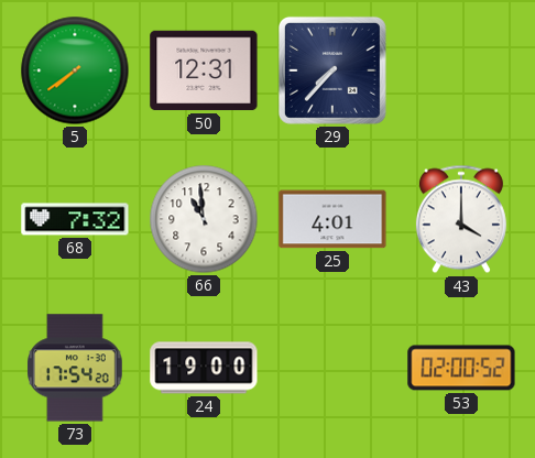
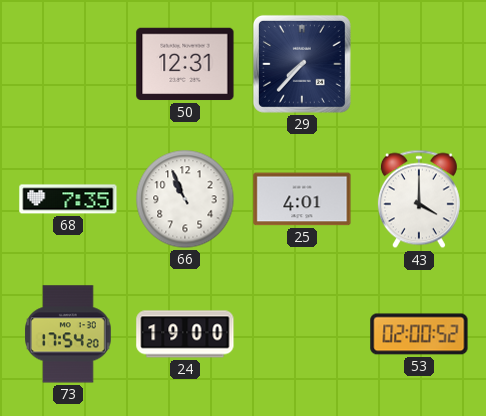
5: 7:39 -> none (75, 70)
68: 7:32 -> 7:35 (68, 199)
66: 10:59 -> 10:56 (185, 199)
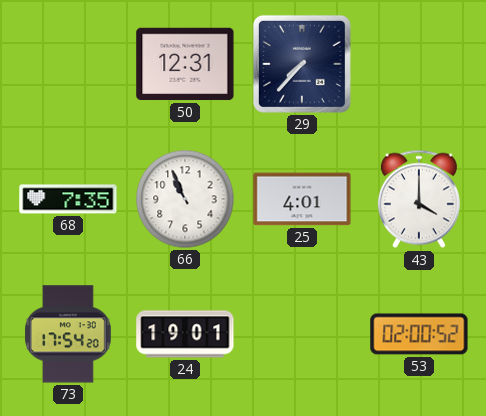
24: 19:00 -> 19:01 (185, 334)
